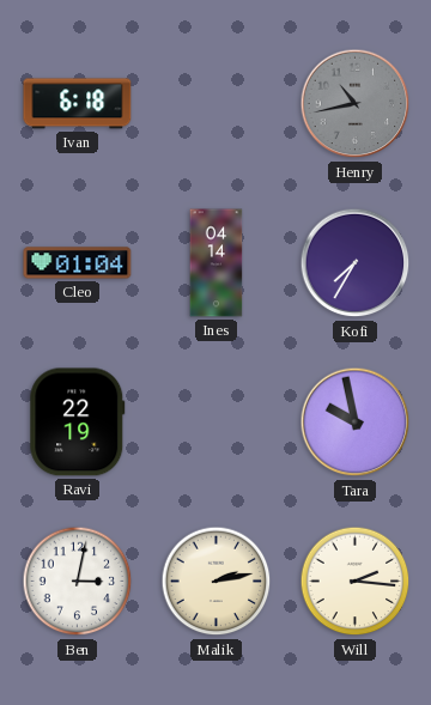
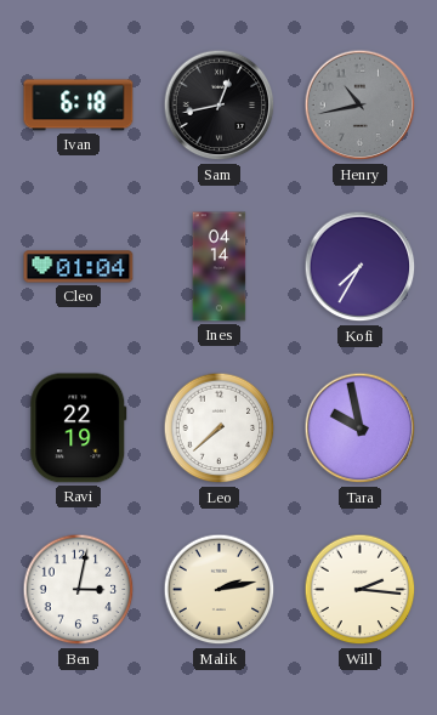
Sam: none -> 12:43 (220, 106)
Leo: none -> 7:38 (220, 429)
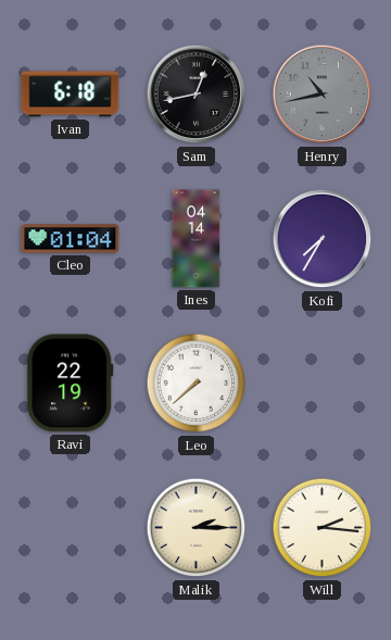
Tara: 9:58 -> none (361, 429)
Ben: 3:02 -> none (79, 590)
Malik: 2:13 -> 2:15 (197, 528)
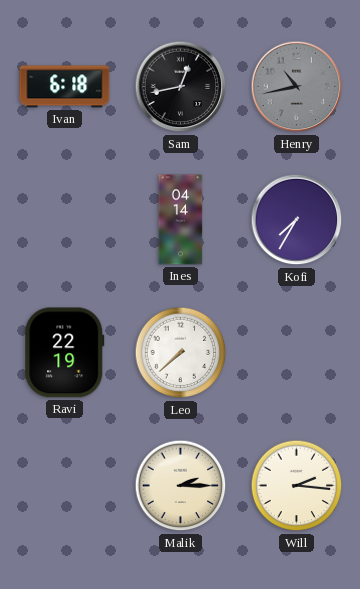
Cleo: 01:04 -> none (71, 239)
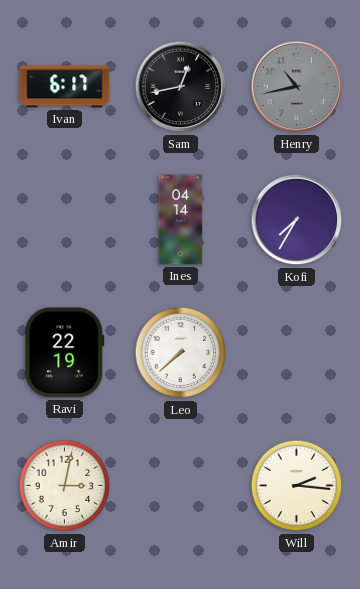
Ivan: 6:18 -> 6:17 (65, 87)
Amir: none -> 3:02 (65, 486)
Malik: 2:15 -> none (181, 486)
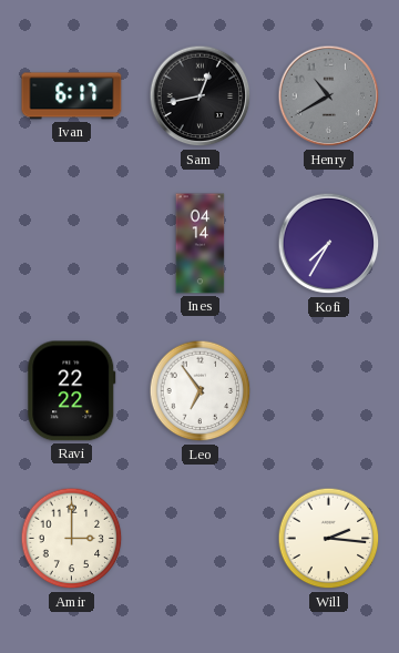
Henry: 10:43 -> 10:40 (329, 96)
Ravi: 22:19 -> 22:22 (72, 391)
Leo: 7:38 -> 6:54 (201, 391)
Amir: 3:02 -> 3:00 (72, 539)
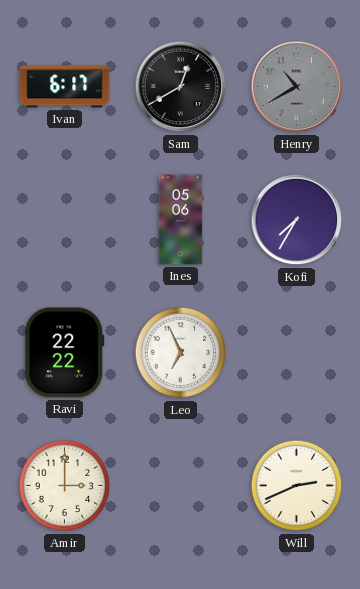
Sam: 12:43 -> 12:40 (181, 87)
Ines: 04:14 -> 05:06 (181, 220)
Leo: 6:54 -> 6:56 (181, 353)
Will: 2:16 -> 2:41 (297, 486)
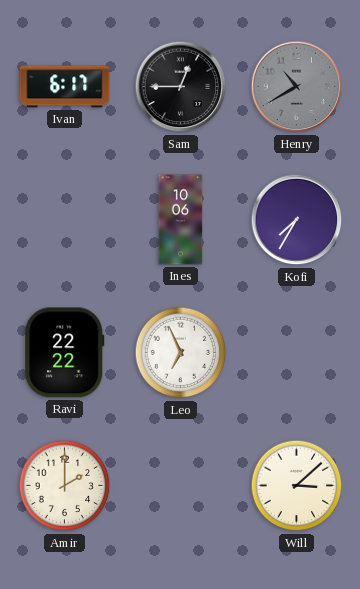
Sam: 12:40 -> 12:45 (181, 87)
Ines: 05:06 -> 10:06 (181, 220)
Amir: 3:00 -> 2:00 (65, 486)
Will: 2:41 -> 3:08 (297, 486)
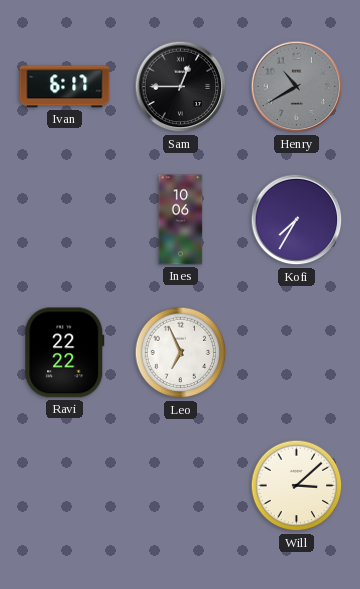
Amir: 2:00 -> none (65, 486)
